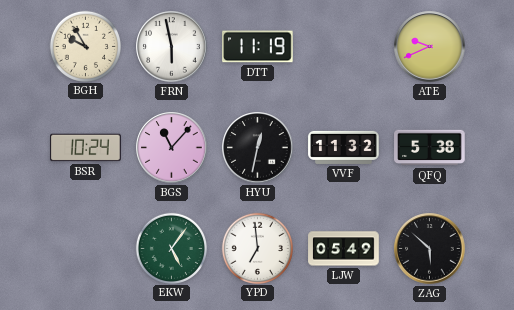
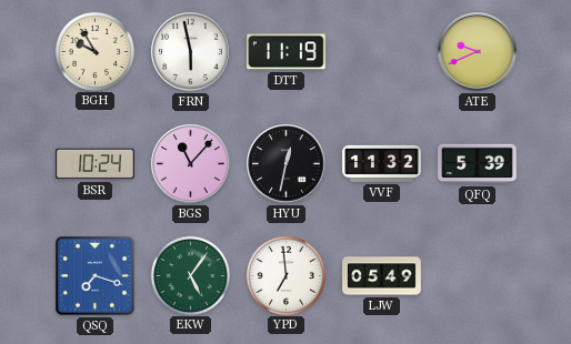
QFQ: 5:38 -> 5:39 (478, 164)
QSQ: none -> 7:18 (94, 275)
ZAG: 5:52 -> none (430, 249)
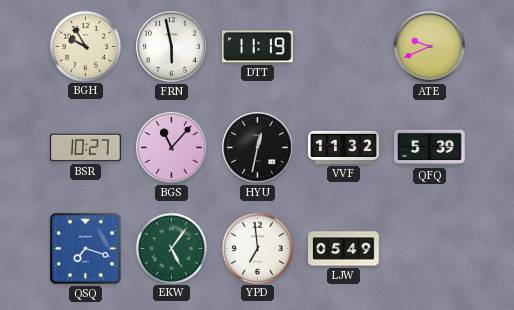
BSR: 10:24 -> 10:27 (86, 148)
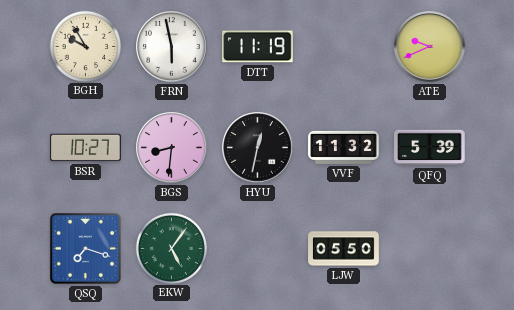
BGS: 11:07 -> 8:31 (172, 148)
YPD: 6:59 -> none (257, 248)
LJW: 05:49 -> 05:50 (344, 249)
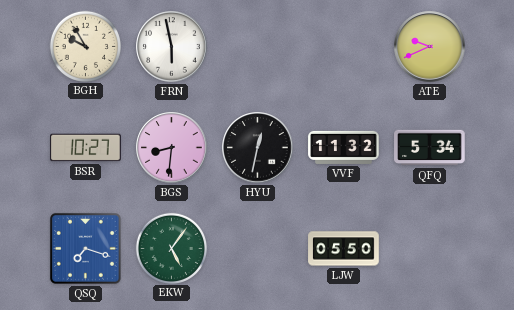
DTT: 11:19 -> none (258, 47)
QFQ: 5:39 -> 5:34 (430, 148)
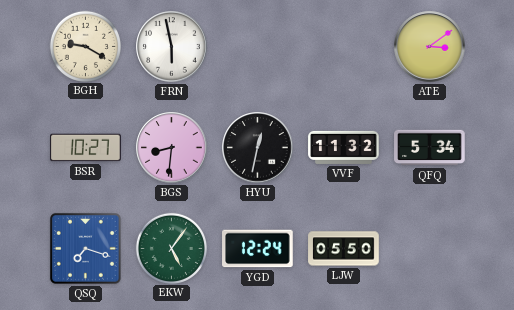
BGH: 9:55 -> 9:20 (85, 46)
ATE: 9:41 -> 3:09 (430, 47)
YGD: none -> 12:24 (258, 249)
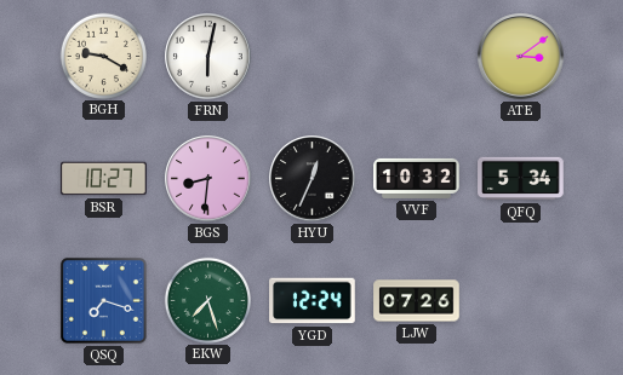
FRN: 5:58 -> 6:02 (208, 57)
HYU: 12:32 -> 12:34 (313, 179)
VVF: 11:32 -> 10:32 (417, 178)
EKW: 5:06 -> 7:27 (207, 300)
LJW: 05:50 -> 07:26 (417, 301)
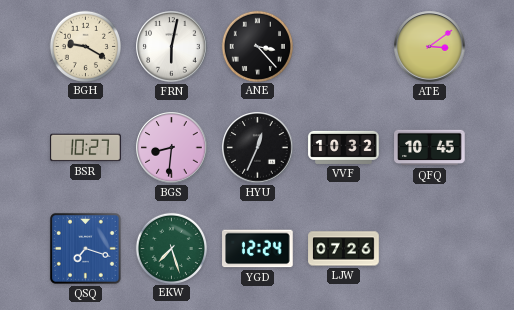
ANE: none -> 3:23 (257, 46)
QFQ: 5:34 -> 10:45 (430, 148)
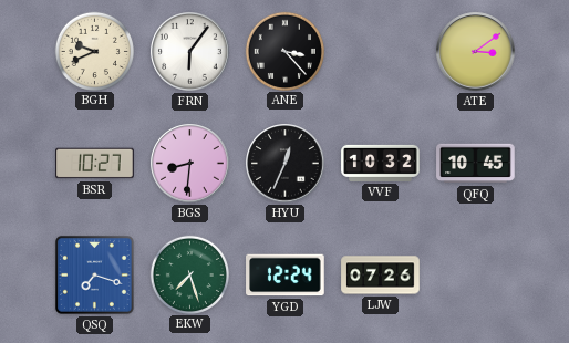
BGH: 9:20 -> 9:41 (94, 51)
FRN: 6:02 -> 6:06 (190, 52)
